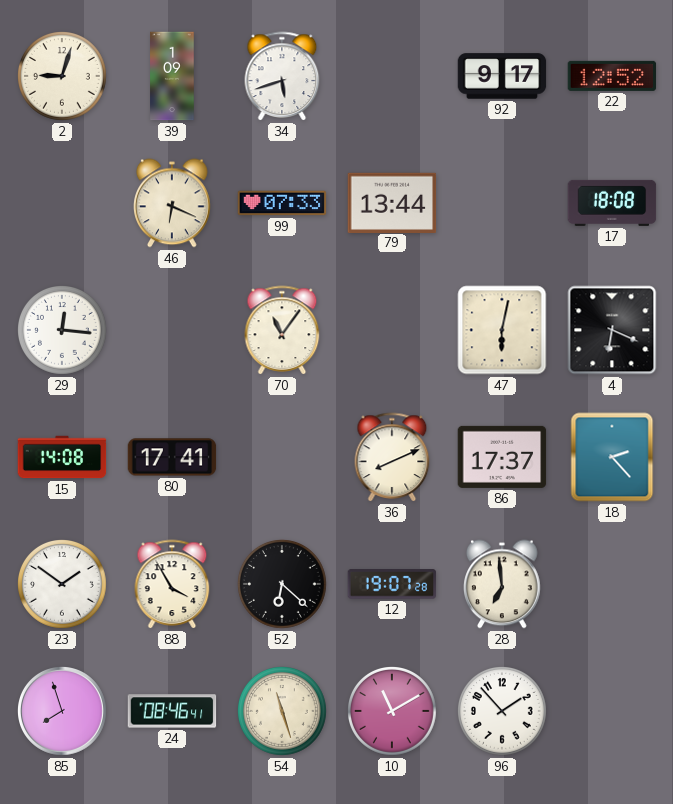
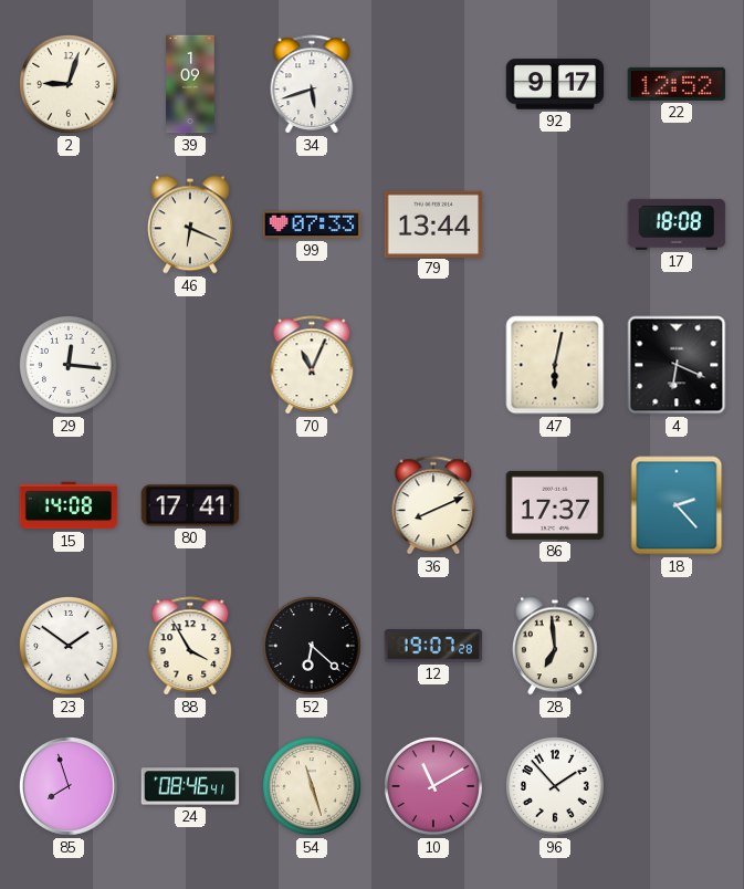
70: 11:06 -> 11:04 (312, 365)
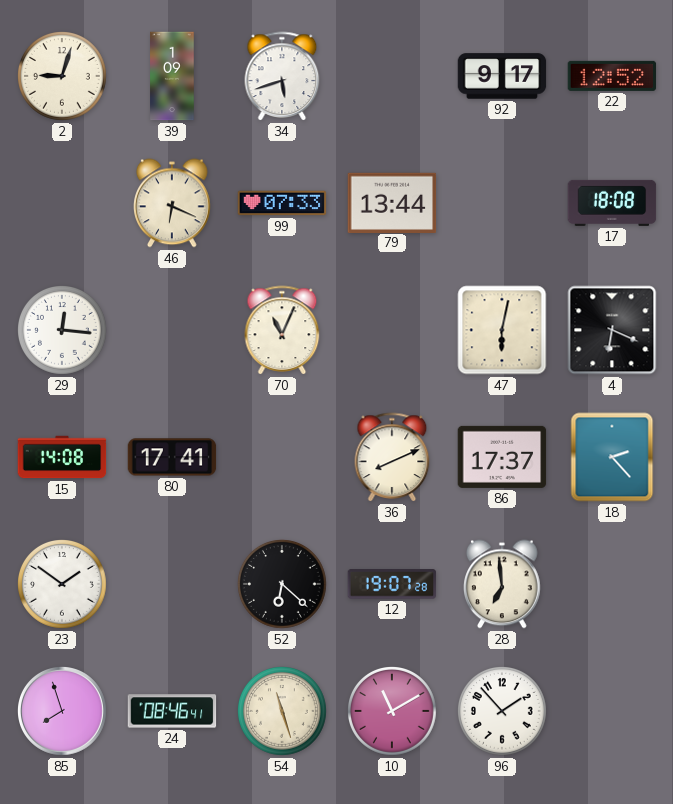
88: 3:55 -> none (190, 646)
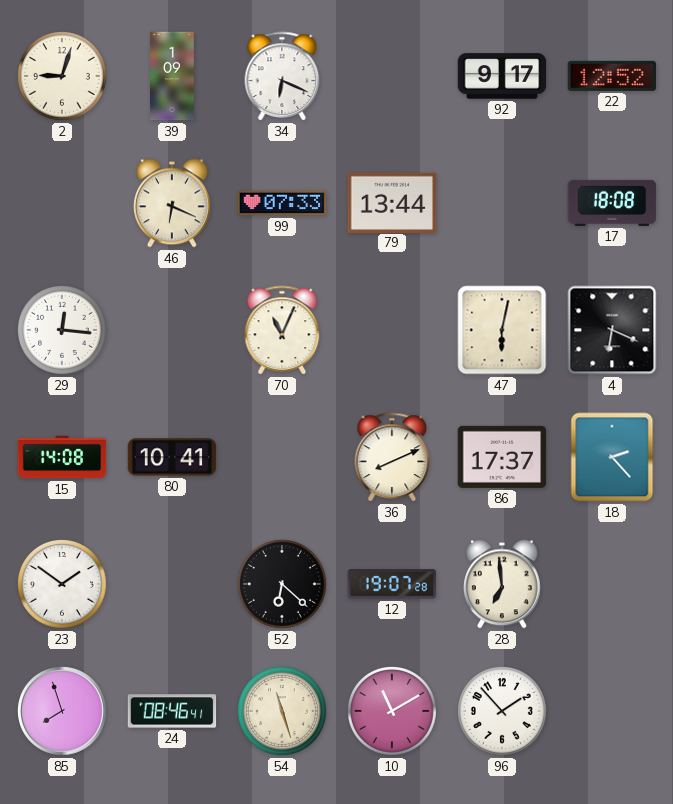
34: 5:42 -> 6:19 (282, 76)
80: 17:41 -> 10:41 (172, 457)
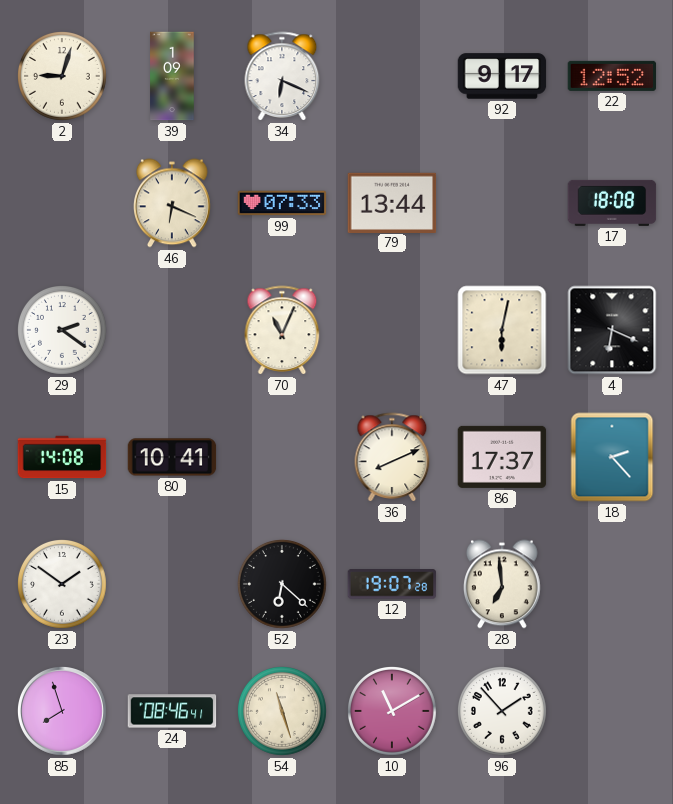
29: 12:16 -> 2:21 (63, 331)
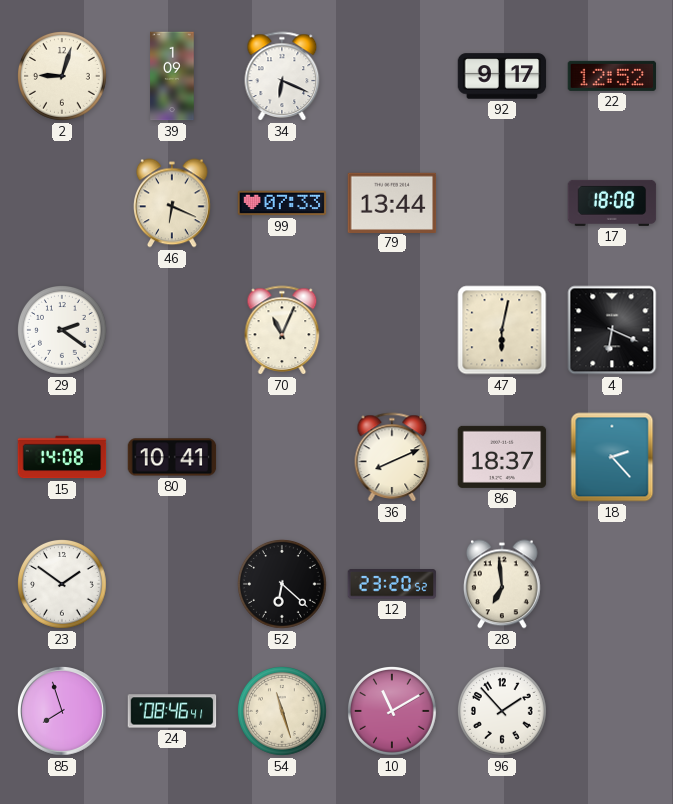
86: 17:37 -> 18:37 (502, 457)
12: 19:07 -> 23:20 (392, 584)
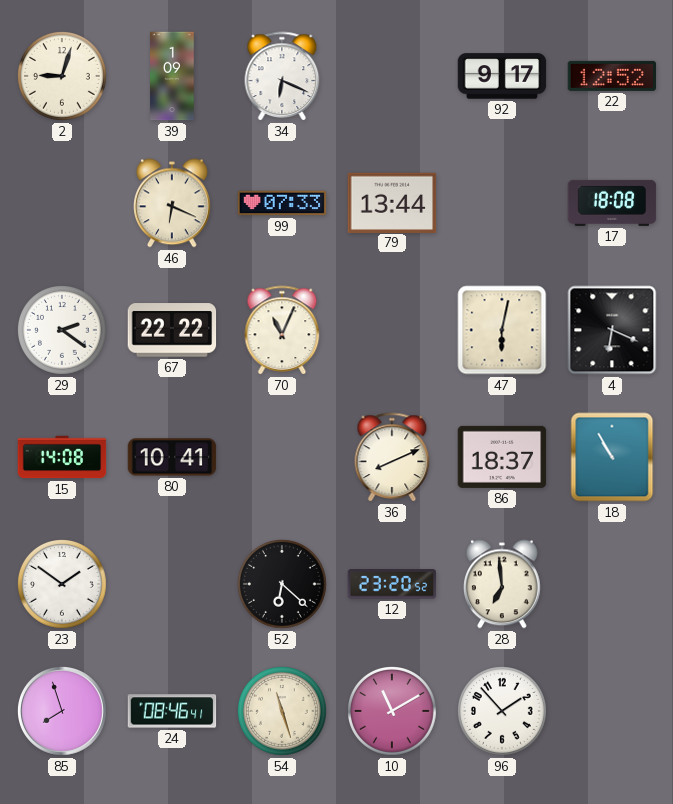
67: none -> 22:22 (172, 330)
18: 2:23 -> 10:55 (612, 457)
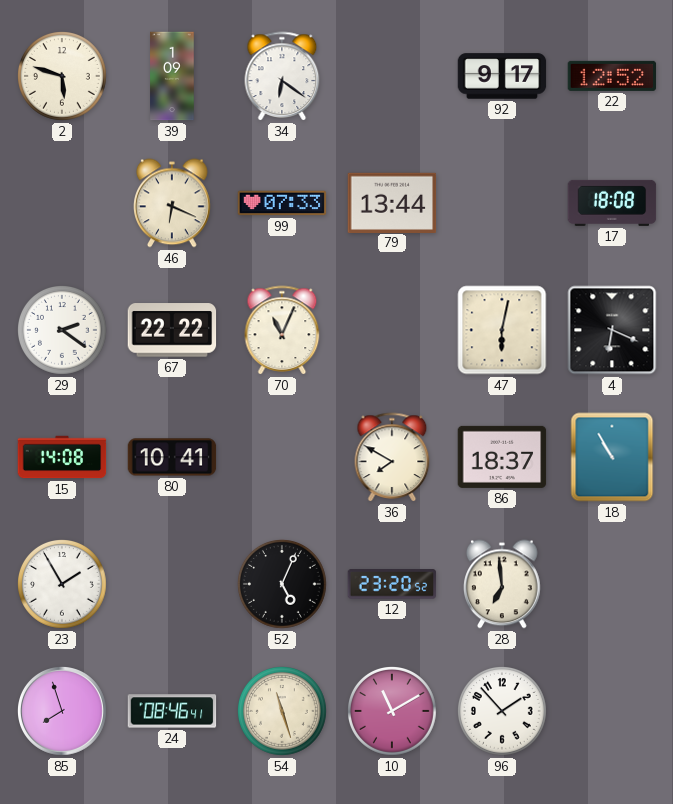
2: 9:03 -> 5:48 (63, 77)
34: 6:19 -> 6:21 (282, 76)
36: 8:11 -> 7:50 (392, 457)
23: 1:51 -> 1:55 (63, 585)
52: 6:22 -> 5:04 (283, 585)
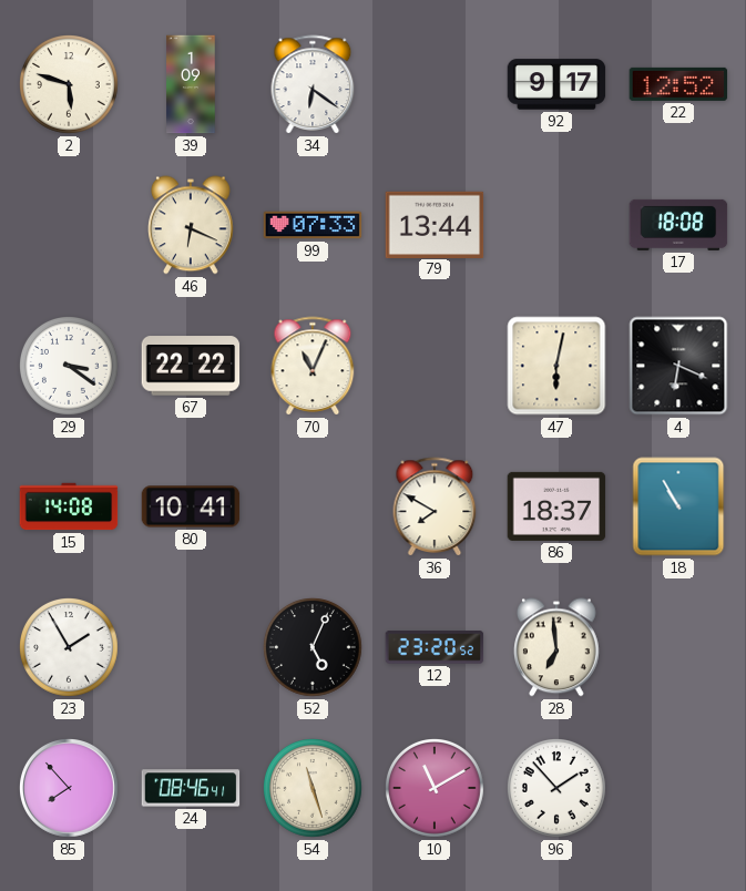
29: 2:21 -> 3:21 (70, 367)
85: 7:57 -> 7:53 (70, 789)
